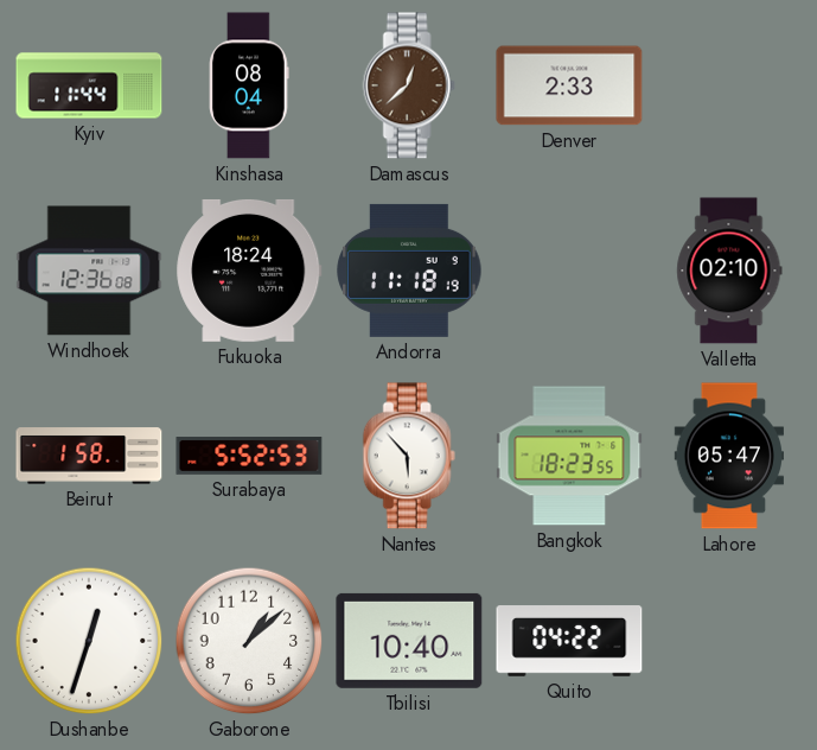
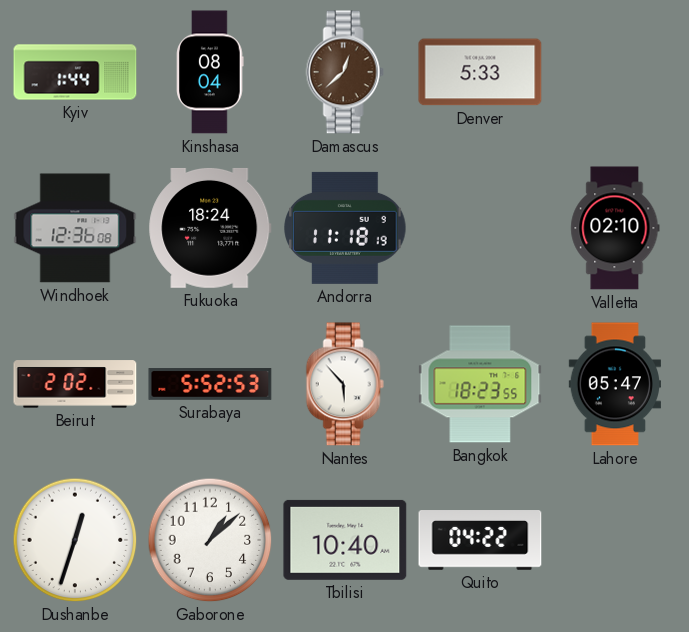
Kyiv: 11:44 -> 1:44 (75, 72)
Denver: 2:33 -> 5:33 (480, 72)
Beirut: 1:58 -> 2:02 (75, 384)
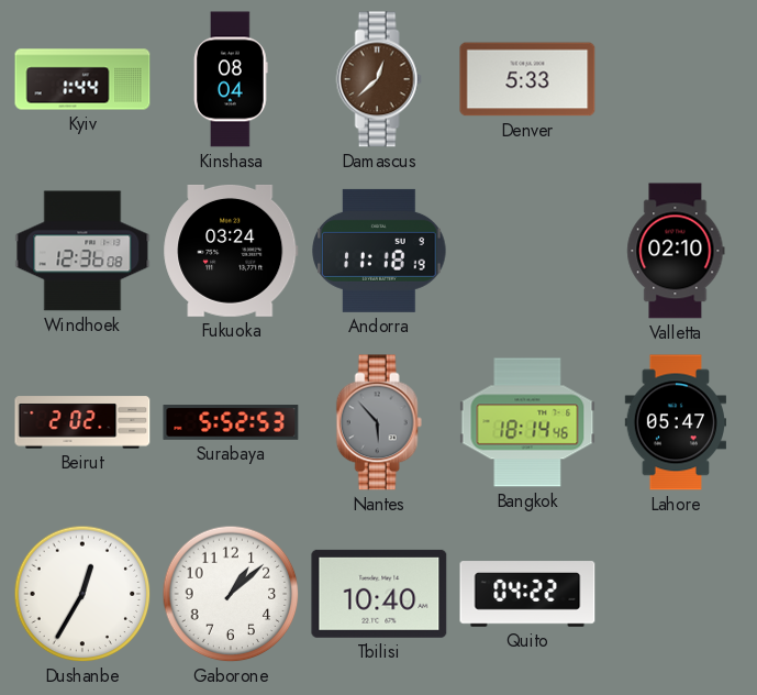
Fukuoka: 18:24 -> 03:24 (231, 251)
Nantes dial: white -> grey (379, 422)
Bangkok: 18:23 -> 18:14 (527, 422)
Dushanbe: 12:33 -> 12:35 (82, 594)
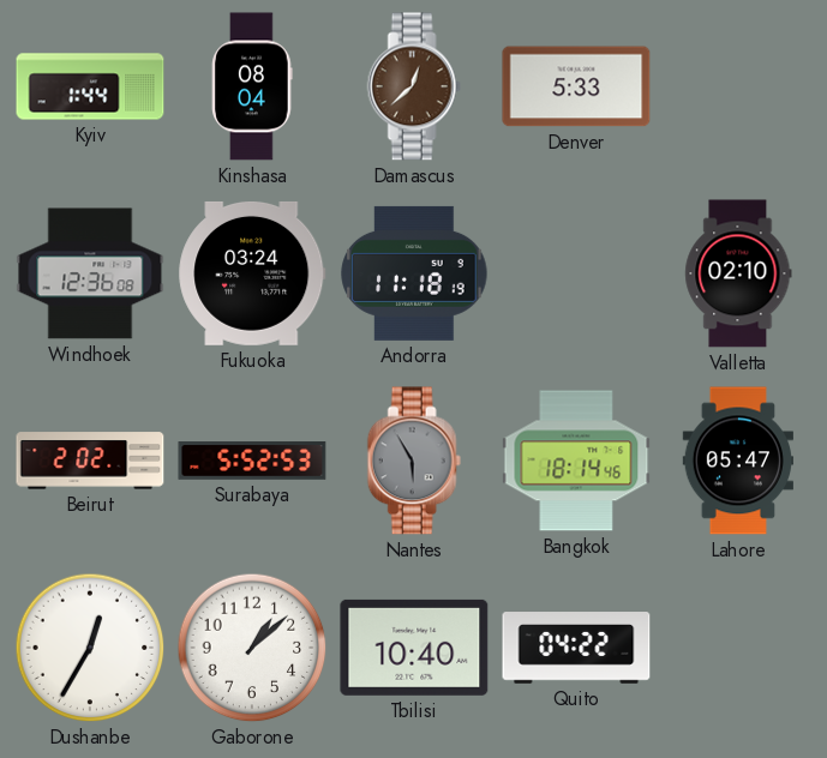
Nantes: 5:53 -> 5:55 (414, 461)
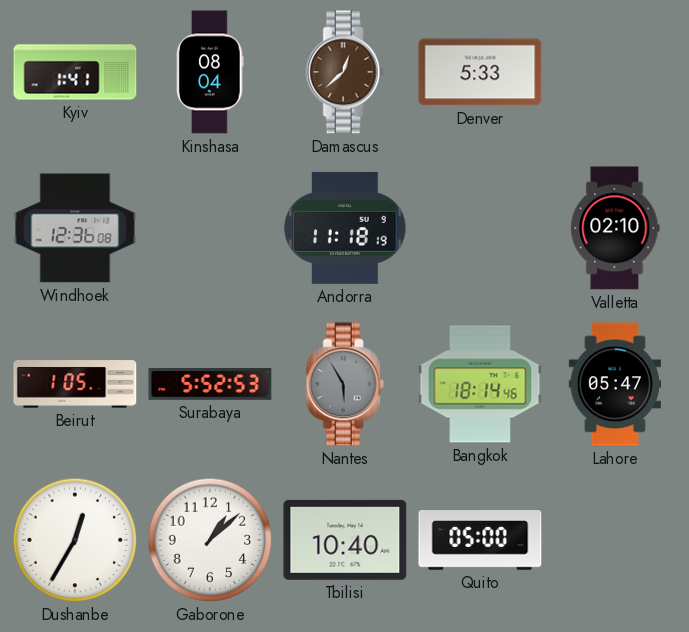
Kyiv: 1:44 -> 1:41 (75, 72)
Fukuoka: 03:24 -> none (252, 273)
Beirut: 2:02 -> 1:05 (75, 384)
Quito: 04:22 -> 05:00 (480, 540)
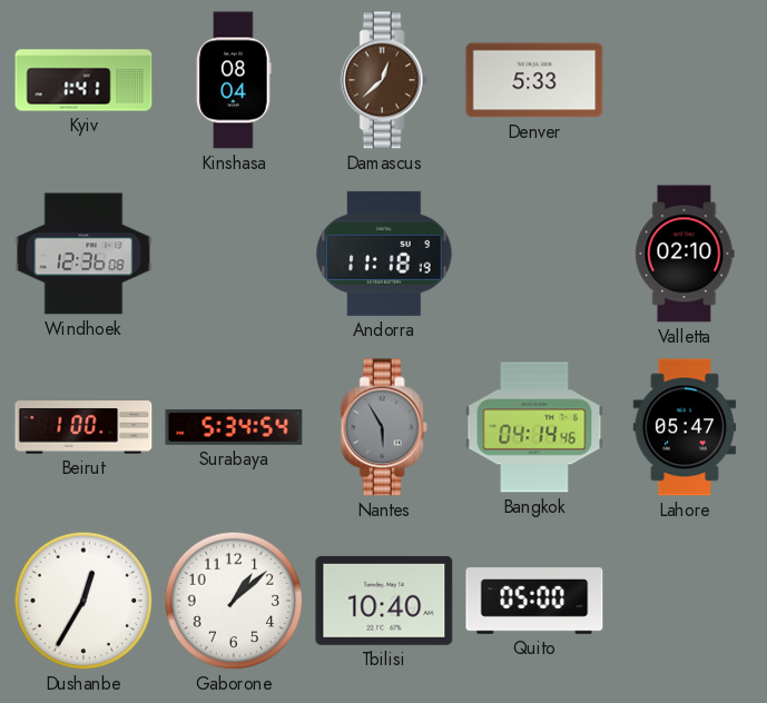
Beirut: 1:05 -> 1:00 (83, 427)
Surabaya: 5:52 -> 5:34 (234, 427)
Bangkok: 18:14 -> 04:14 (534, 427)
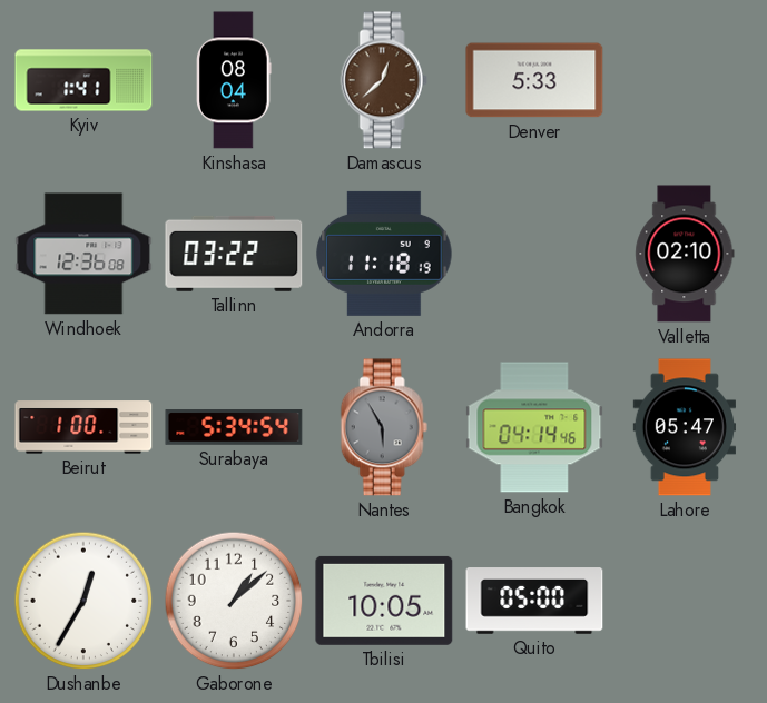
Tallinn: none -> 03:22 (234, 254)
Tbilisi: 10:40 -> 10:05 (384, 601)
